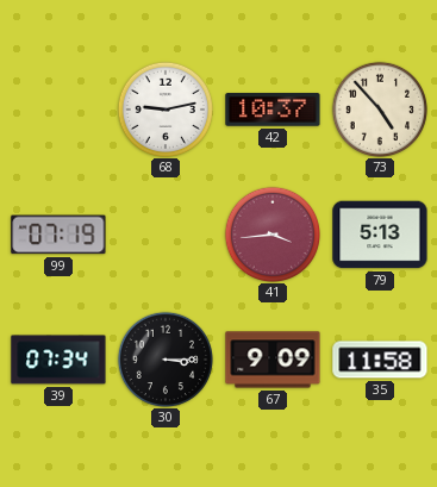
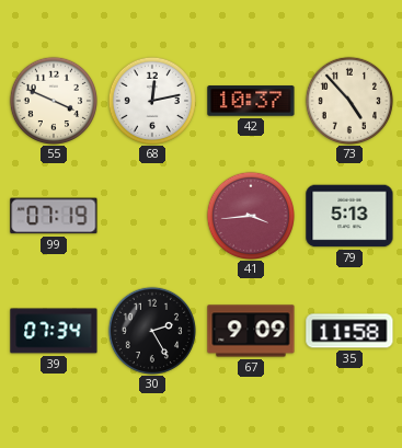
55: none -> 3:49 (53, 100)
68: 9:13 -> 12:13 (151, 100)
30: 3:15 -> 2:25 (151, 330)
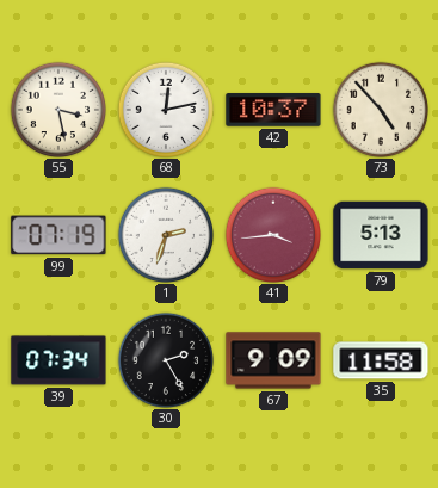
55: 3:49 -> 3:28 (57, 109)
1: none -> 2:33 (165, 234)
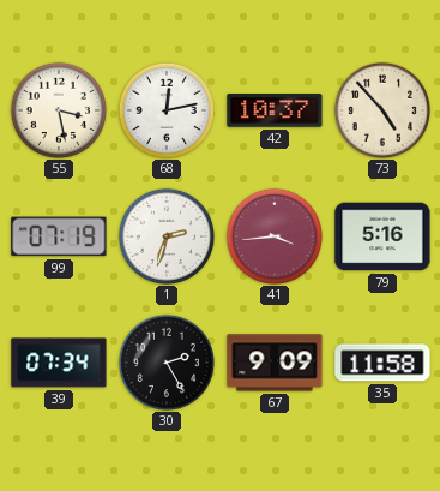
79: 5:13 -> 5:16 (382, 236)
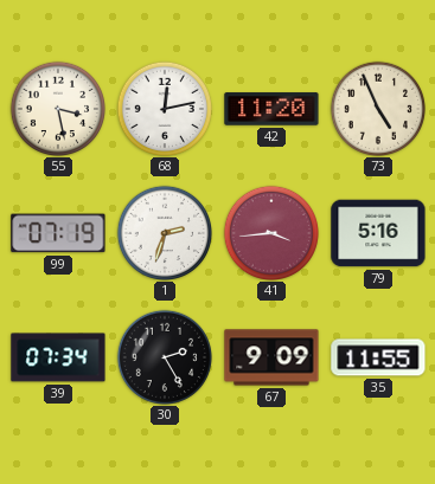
42: 10:37 -> 11:20 (271, 109)
73: 4:53 -> 4:56 (377, 108)
35: 11:58 -> 11:55 (378, 357)
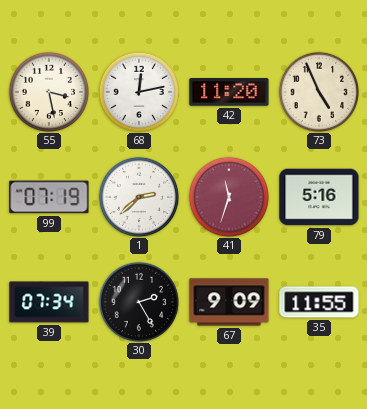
1: 2:33 -> 2:38 (138, 196)
41: 3:44 -> 11:33 (228, 196)
